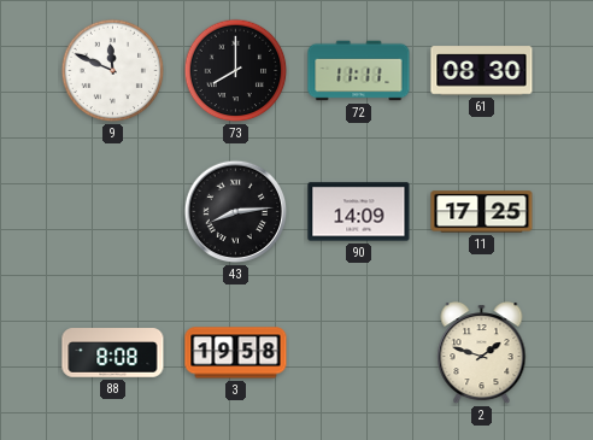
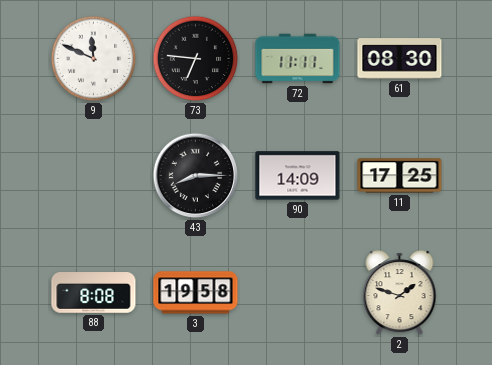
73: 8:00 -> 6:46 (196, 59)
43: 8:14 -> 8:15 (196, 176)
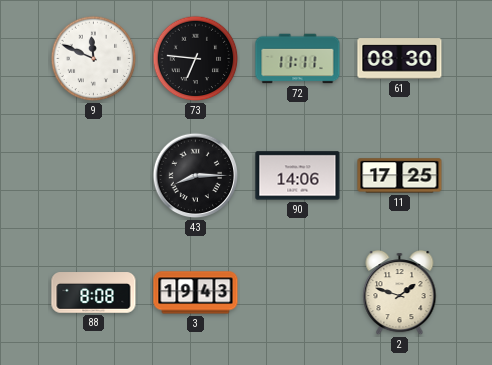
90: 14:09 -> 14:06 (298, 176)
3: 19:58 -> 19:43 (196, 293)
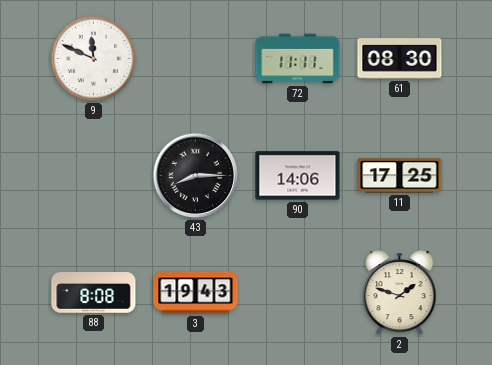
73: 6:46 -> none (196, 59)
